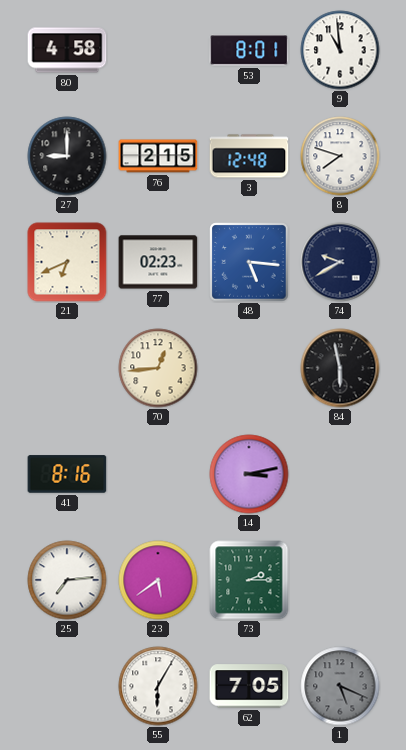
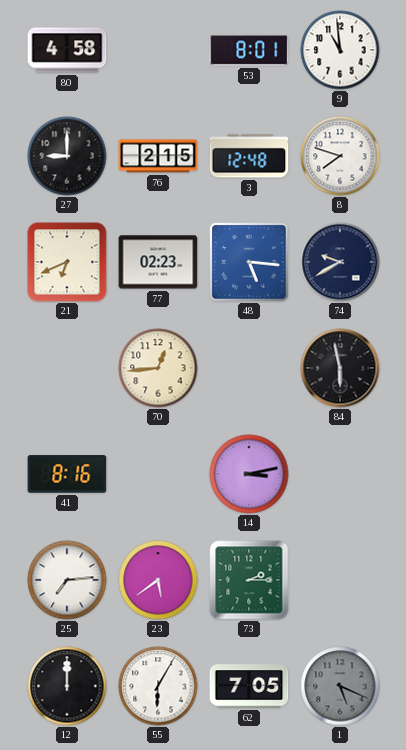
12: none -> 12:00 (67, 686)
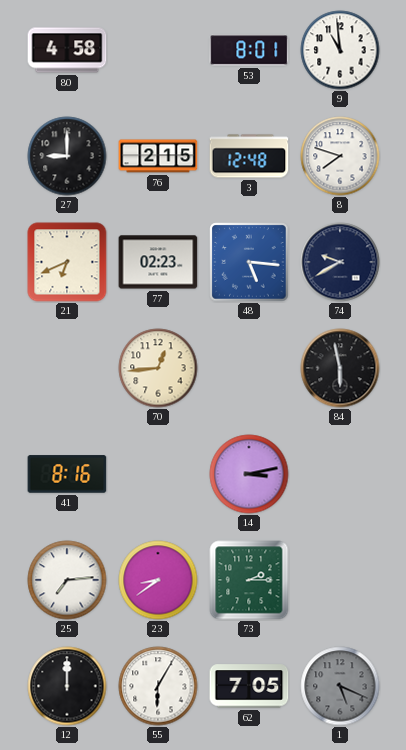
23: 5:39 -> 8:39 (158, 580)
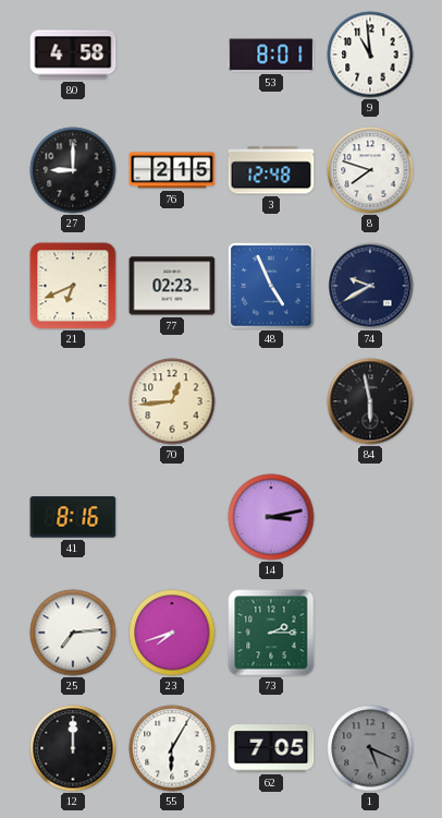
48: 5:16 -> 4:56 (271, 286)
23: 8:39 -> 7:42 (172, 633)
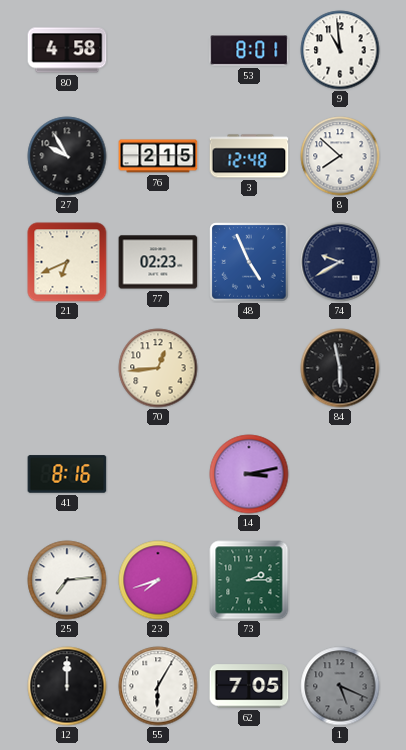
27: 9:00 -> 9:55 (67, 156)
8: 7:48 -> 7:52 (340, 156)
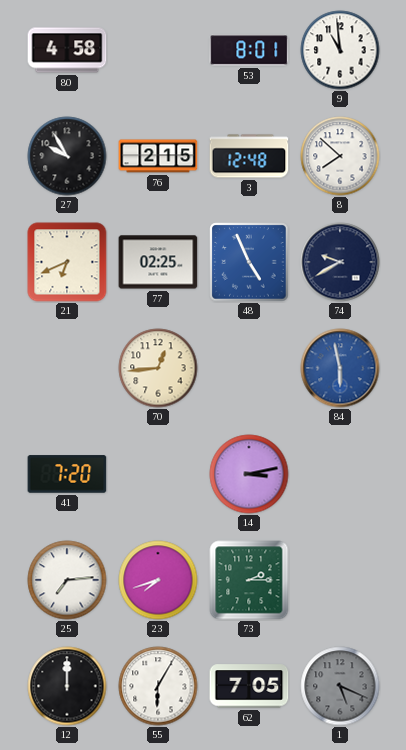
77: 02:23 -> 02:25 (158, 262)
84 dial: black -> blue (340, 368)
41: 8:16 -> 7:20 (67, 474)
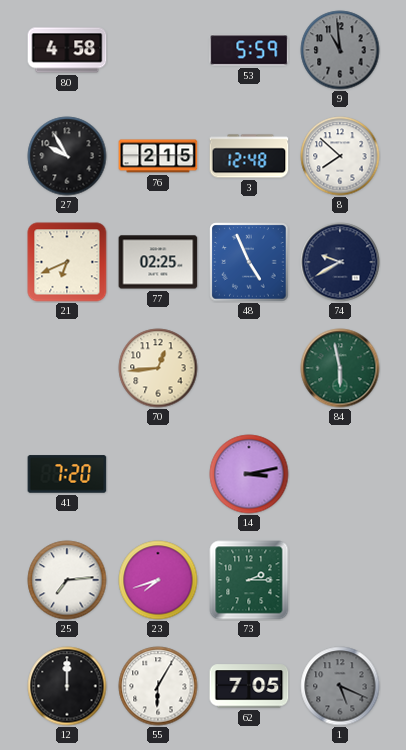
53: 8:01 -> 5:59 (249, 50)
9 dial: white -> grey (340, 50)
84 dial: blue -> green (340, 368)
